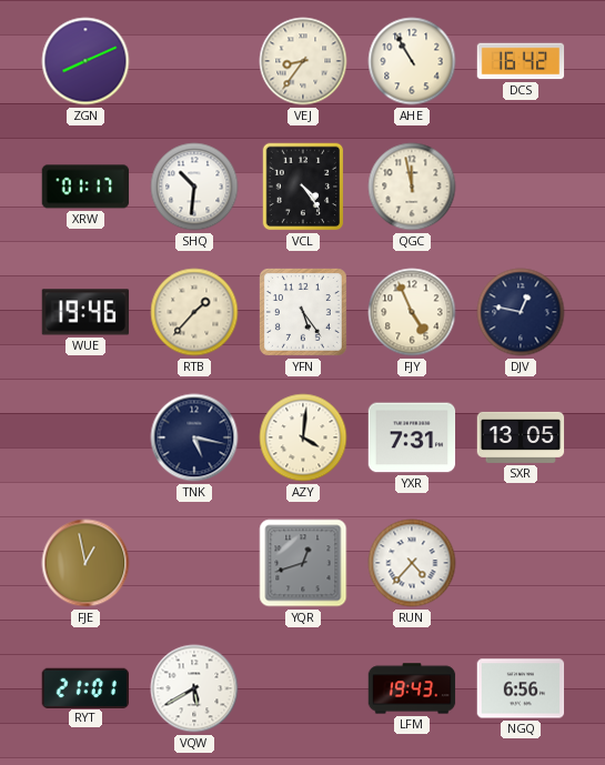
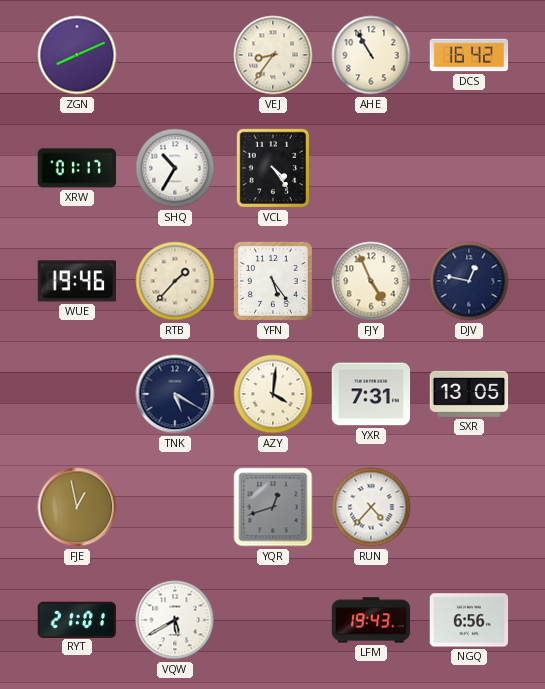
SHQ: 10:31 -> 10:35 (175, 168)
QGC: 11:58 -> none (412, 187)
TNK: 5:17 -> 5:20 (175, 394)
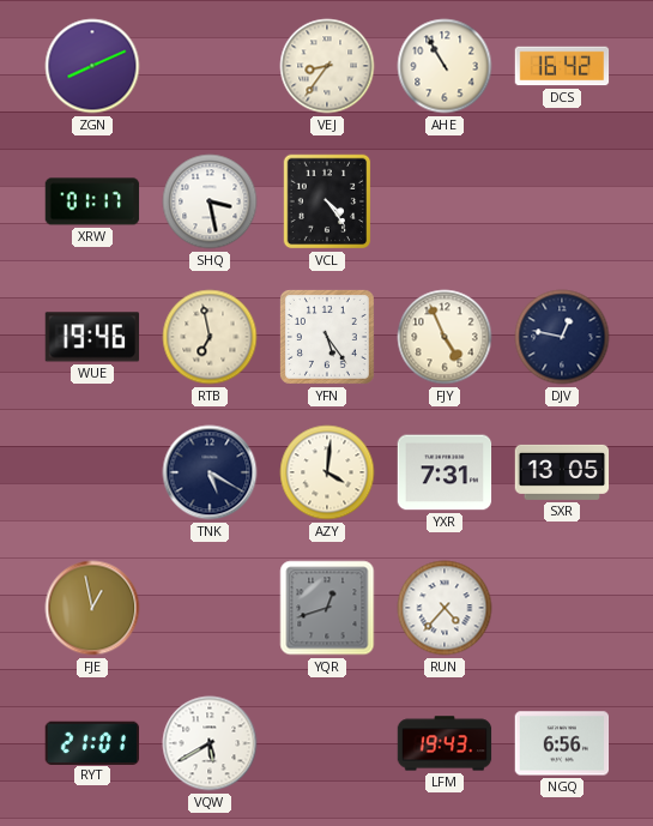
SHQ: 10:35 -> 3:28 (210, 201)
RTB: 1:37 -> 6:58 (210, 337)
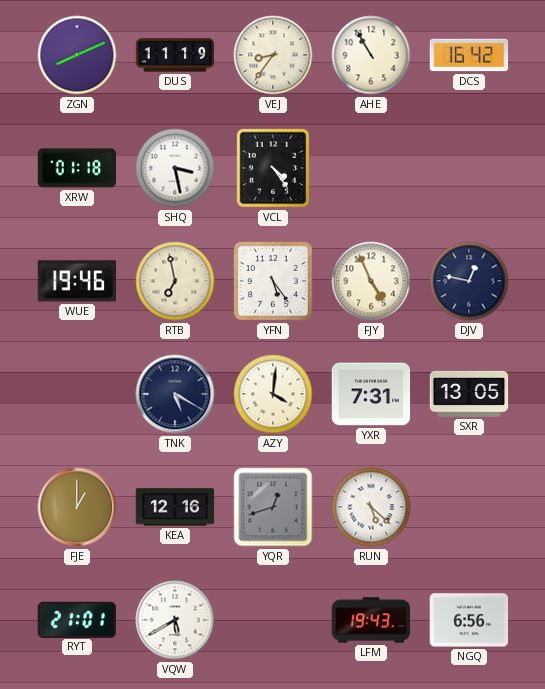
DUS: none -> 11:19 (175, 55)
XRW: 01:17 -> 01:18 (77, 168)
FJE: 12:58 -> 1:00 (77, 507)
KEA: none -> 12:16 (175, 507)
RUN: 4:37 -> 5:22 (371, 507)
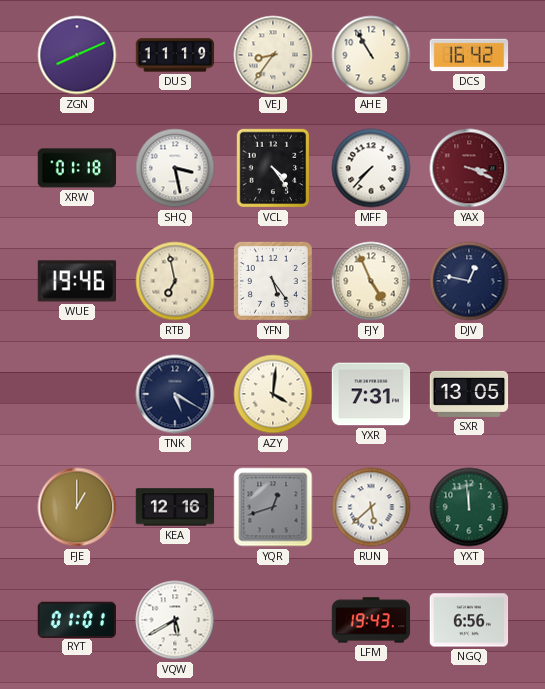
MFF: none -> 7:37 (371, 168)
YAX: none -> 3:19 (469, 168)
RUN: 5:22 -> 5:38 (371, 507)
YXT: none -> 11:59 (469, 507)
RYT: 21:01 -> 01:01 (76, 619)
